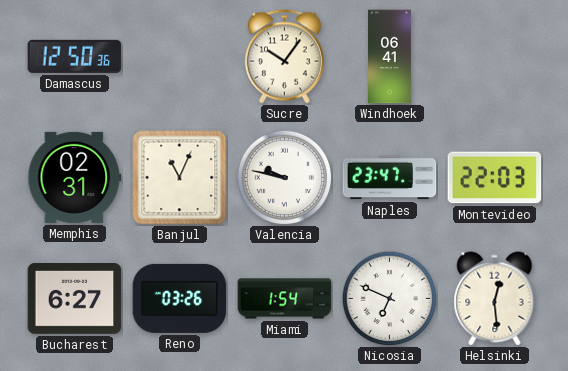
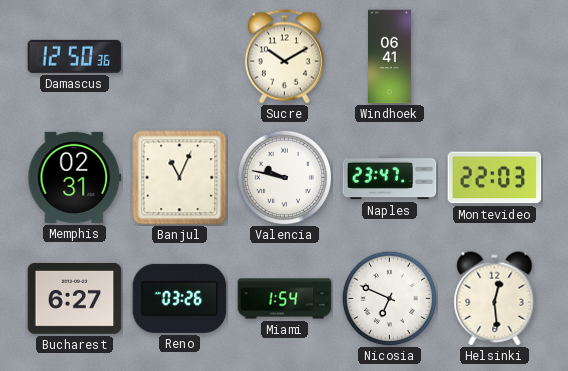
Sucre: 10:06 -> 10:10 (284, 57)
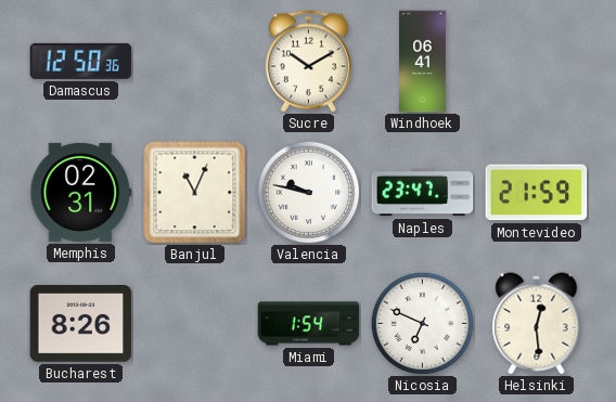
Montevideo: 22:03 -> 21:59 (537, 193)
Bucharest: 6:27 -> 8:26 (81, 324)
Reno: 03:26 -> none (180, 298)
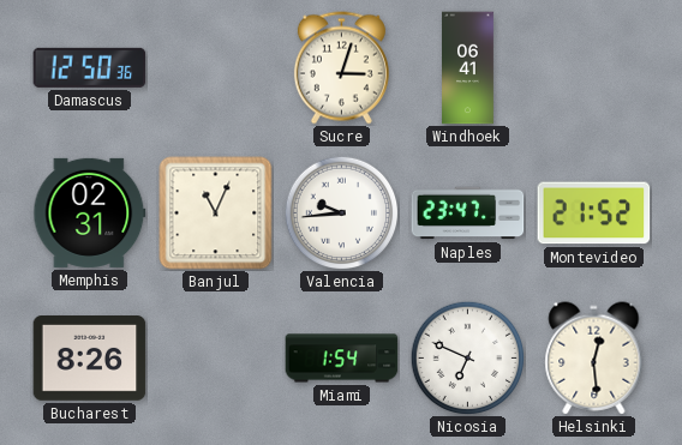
Sucre: 10:10 -> 3:03 (341, 68)
Valencia: 9:47 -> 9:44 (341, 212)
Montevideo: 21:59 -> 21:52 (594, 214)
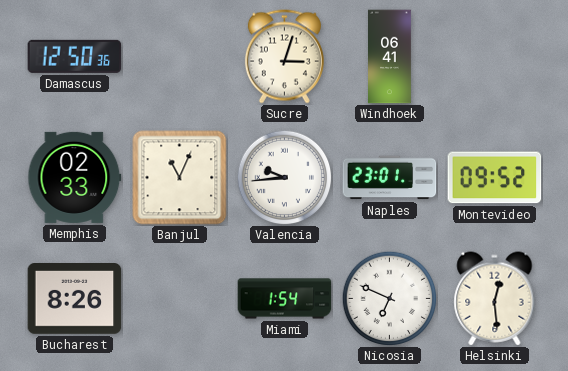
Memphis: 02:31 -> 02:33 (75, 177)
Naples: 23:47 -> 23:01 (390, 178)
Montevideo: 21:52 -> 09:52 (495, 178)
